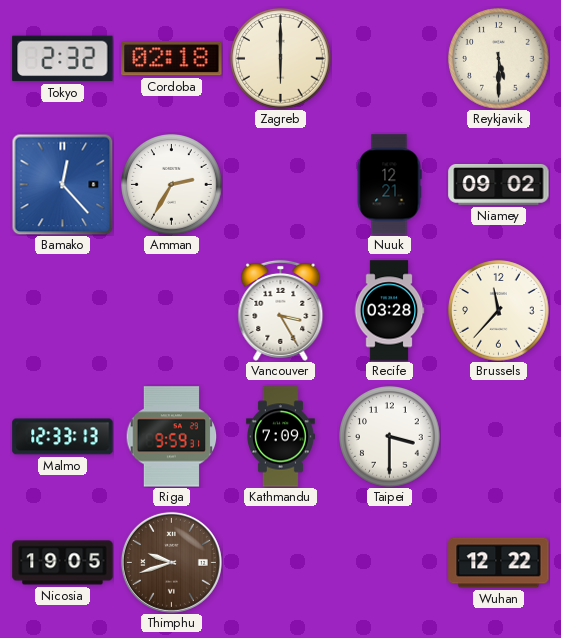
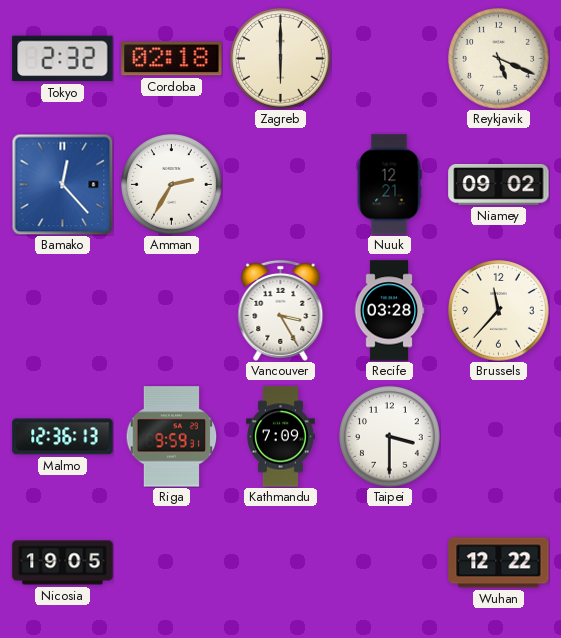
Reykjavik: 5:30 -> 5:19 (499, 59)
Malmo: 12:33 -> 12:36 (63, 437)
Thimphu: 9:42 -> none (171, 562)
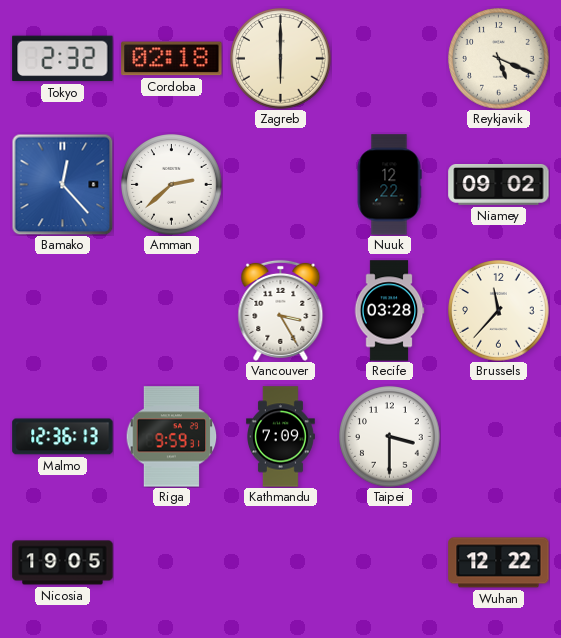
Amman: 2:35 -> 2:38 (172, 185)
Nuuk: 12:21 -> 12:22 (389, 185)
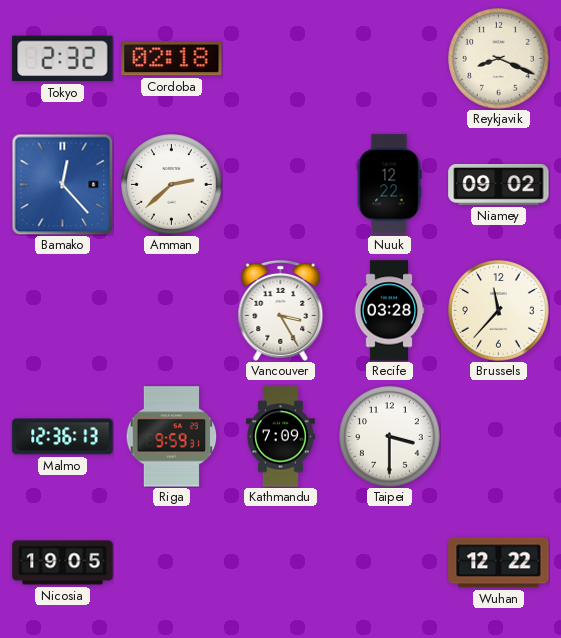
Zagreb: 6:00 -> none (281, 59)
Reykjavik: 5:19 -> 8:19 (499, 59)
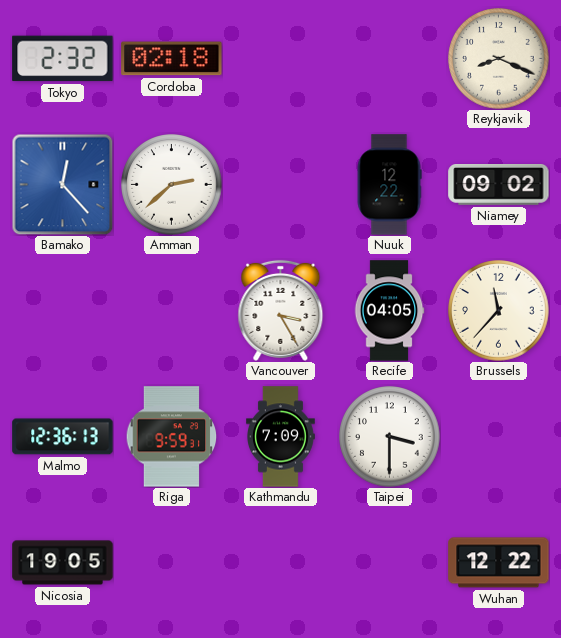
Recife: 03:28 -> 04:05 (389, 311)
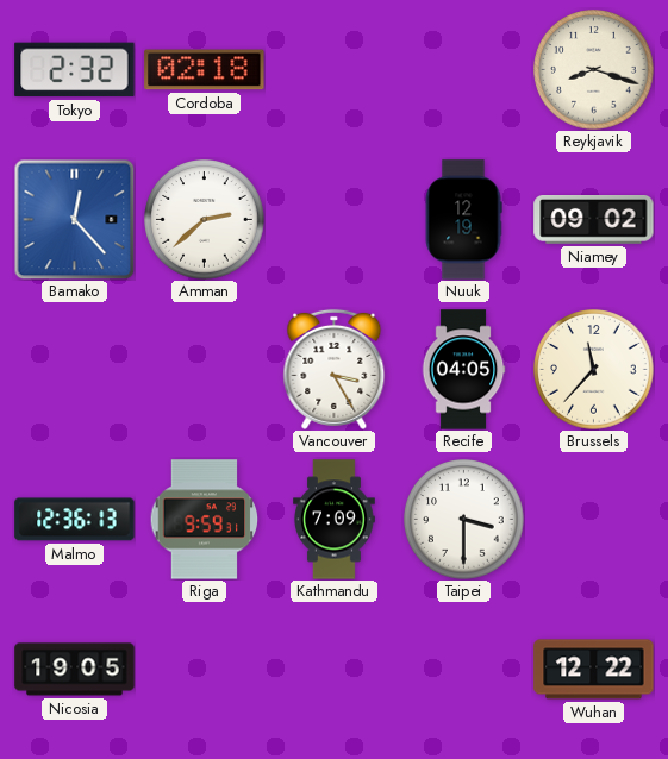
Reykjavik: 8:19 -> 8:18 (594, 70)
Nuuk: 12:22 -> 12:19 (463, 220)
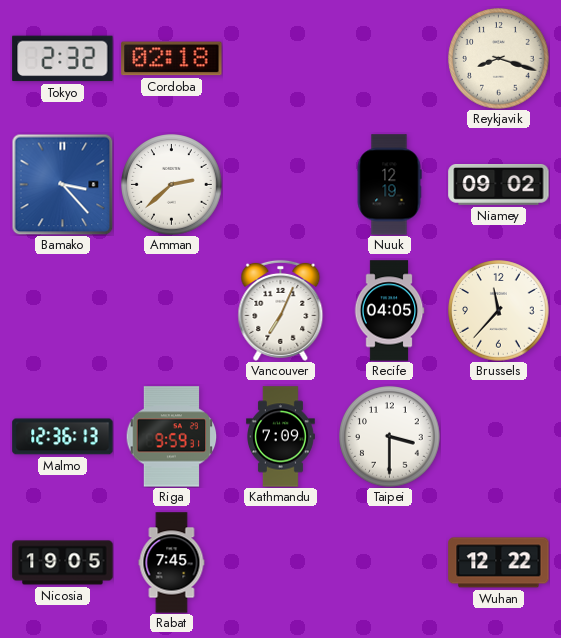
Bamako: 12:23 -> 3:23 (62, 184)
Vancouver: 3:25 -> 7:04 (281, 310)
Rabat: none -> 7:45 (172, 563)
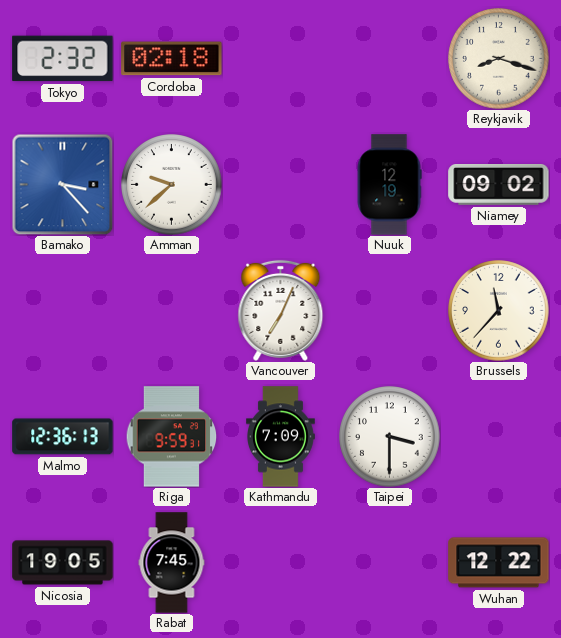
Amman: 2:38 -> 9:38 (172, 185)
Recife: 04:05 -> none (389, 311)
